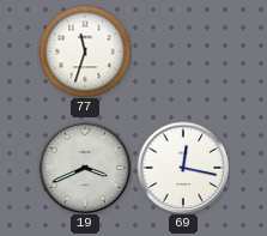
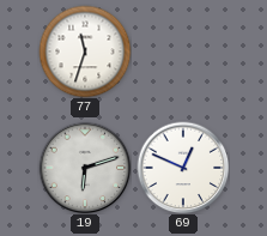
19: 3:41 -> 6:12 (85, 168)
69: 12:17 -> 12:49 (183, 168)
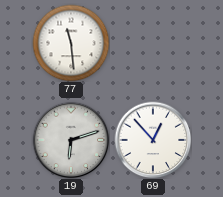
77: 11:33 -> 11:29 (71, 43)
69: 12:49 -> 12:53 (153, 140)
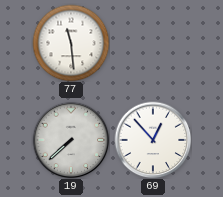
19: 6:12 -> 7:38 (71, 140)
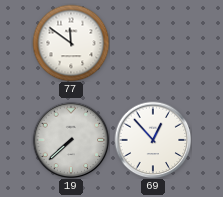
77: 11:29 -> 11:51 (71, 43)
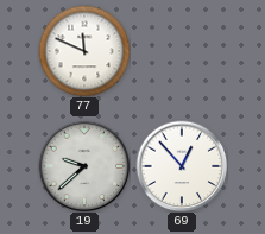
77: 11:51 -> 11:49 (84, 51)
19: 7:38 -> 9:38 (84, 166)
